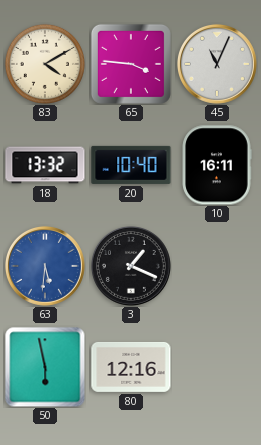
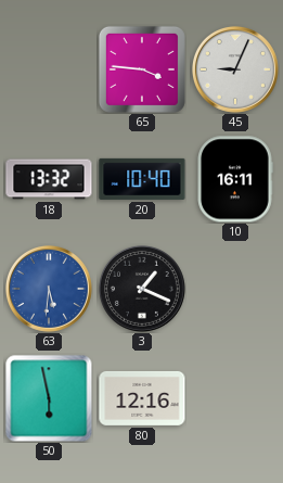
83: 4:10 -> none (45, 64)
45: 11:04 -> 9:04 (235, 69)
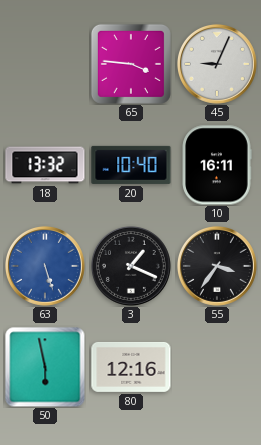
63: 5:31 -> 5:27 (45, 266)
55: none -> 3:36 (217, 266)
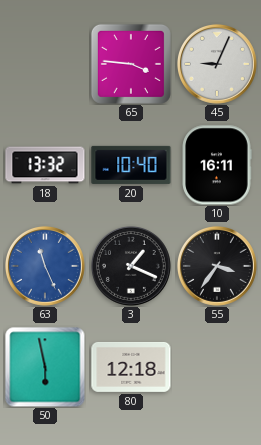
63: 5:27 -> 11:26 (45, 266)
80: 12:16 -> 12:18 (131, 367)
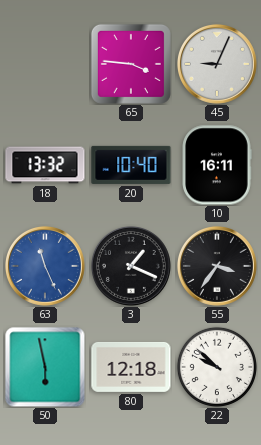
22: none -> 9:52 (217, 367)
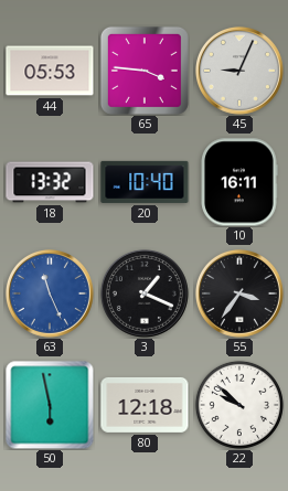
44: none -> 05:53 (50, 71)
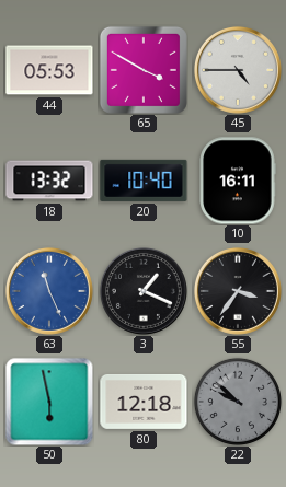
65: 3:46 -> 3:50 (144, 70)
45: 9:04 -> 4:45 (238, 70)
22 dial: white -> grey (238, 402)
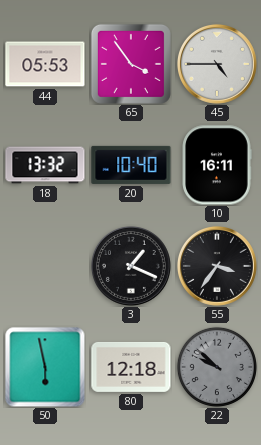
65: 3:50 -> 3:54 (131, 64)
63: 11:26 -> none (49, 291)
